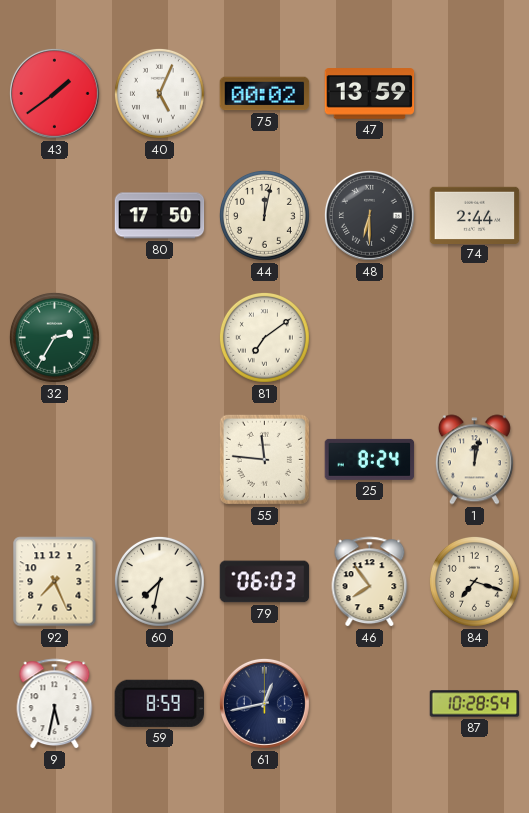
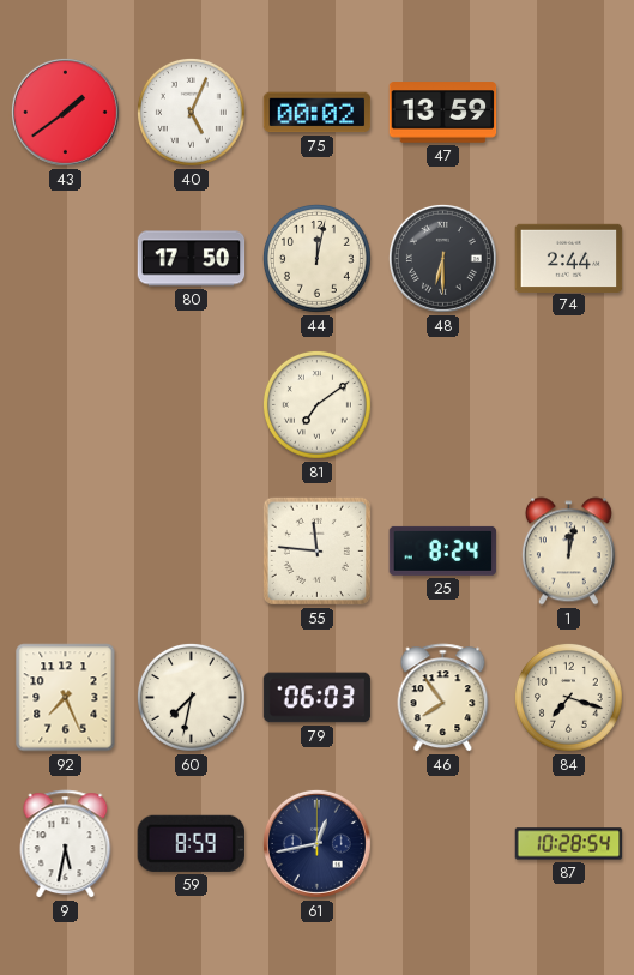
32: 2:35 -> none (54, 337)
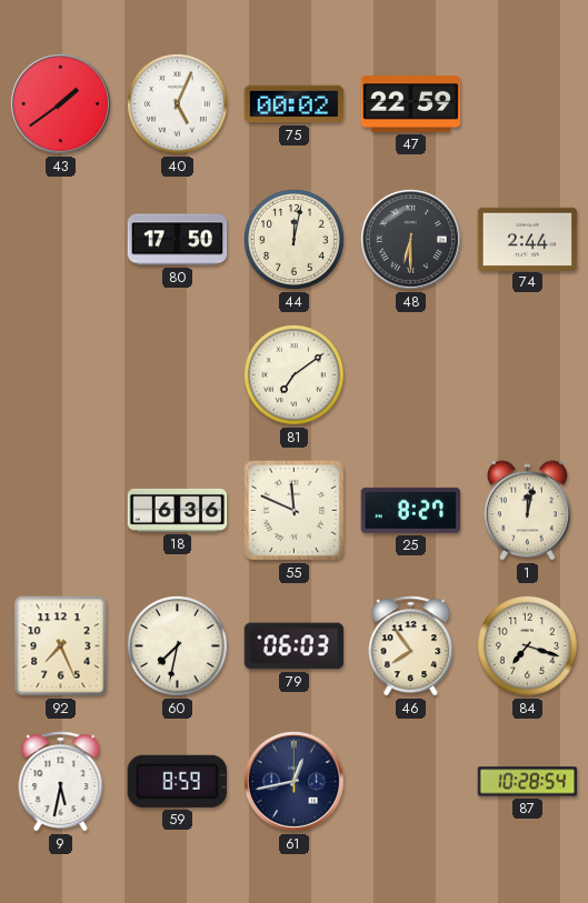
47: 13:59 -> 22:59 (411, 104)
18: none -> 6:36 (178, 510)
55: 11:46 -> 11:49 (293, 510)
25: 8:24 -> 8:27 (411, 510)
